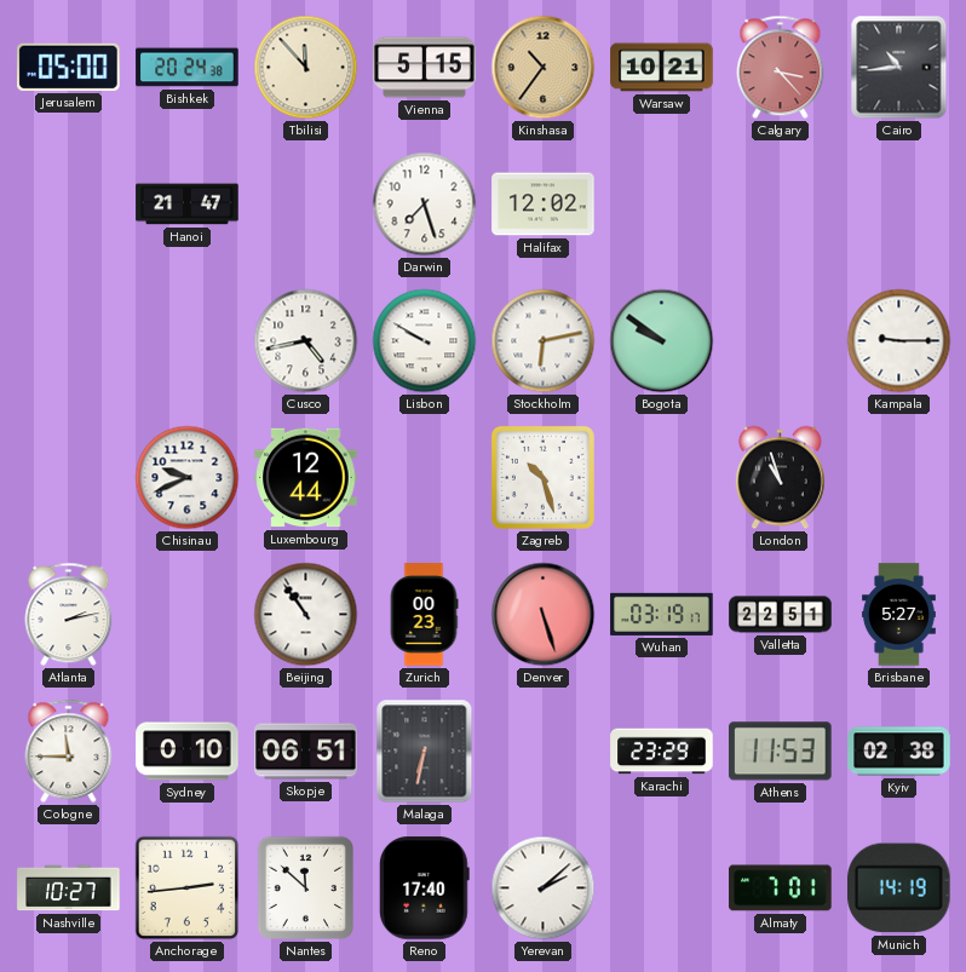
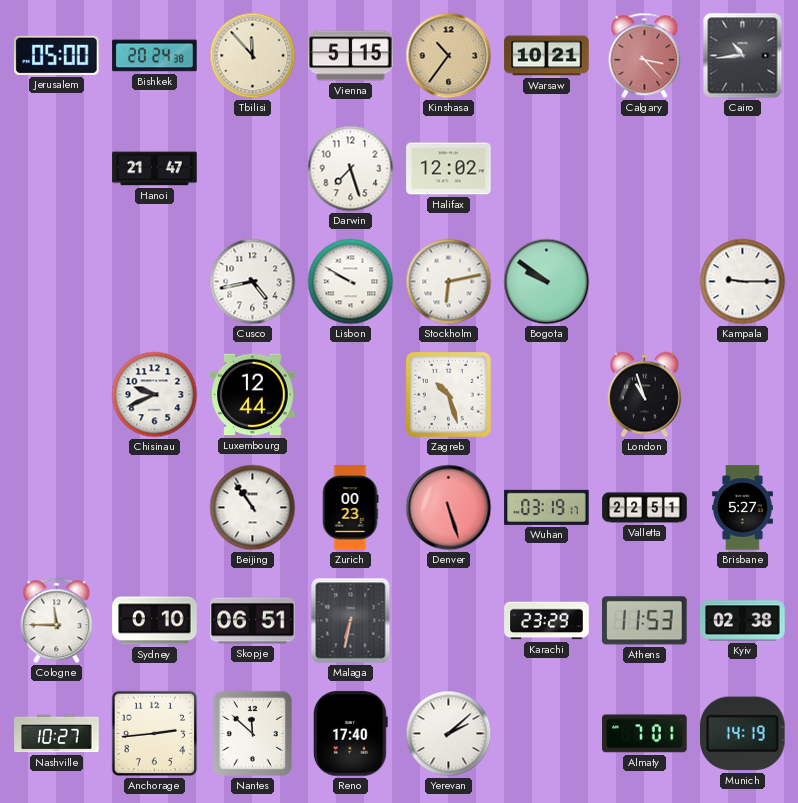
Atlanta: 2:13 -> none (69, 615)
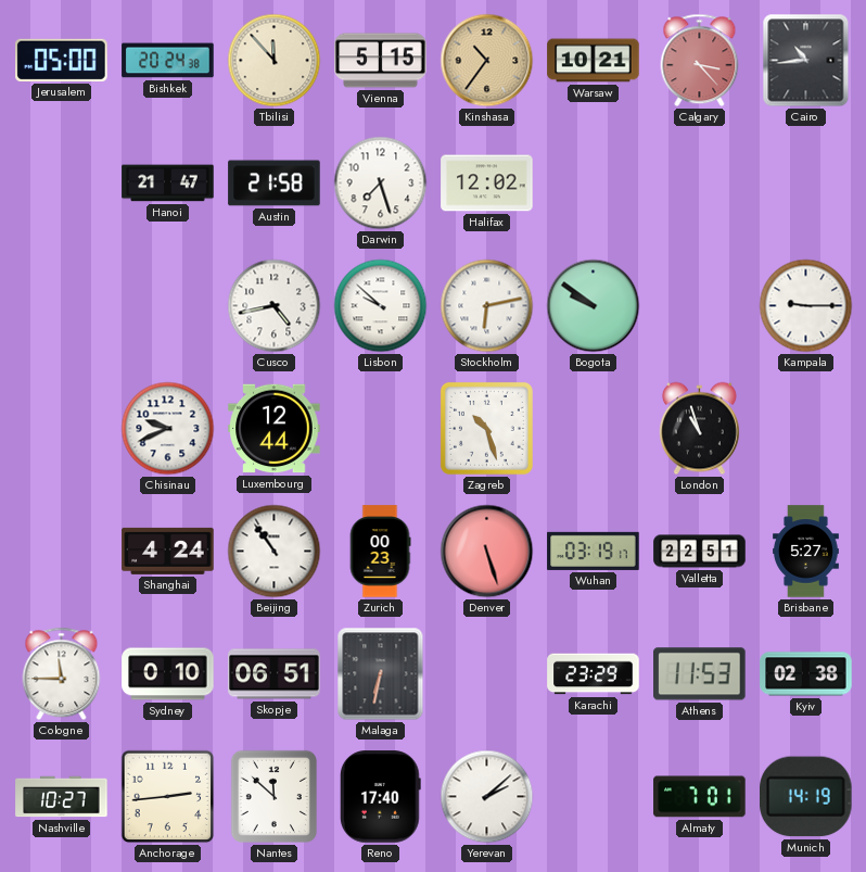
Austin: none -> 21:58 (275, 184)
Lisbon: 9:50 -> 9:52 (381, 306)
Shanghai: none -> 4:24 (168, 551)
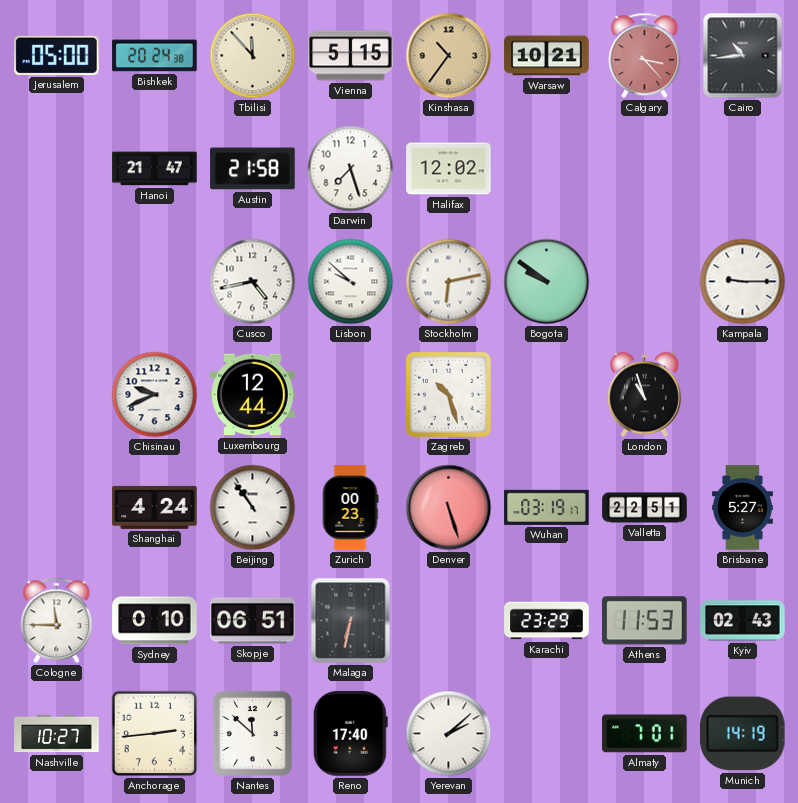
Kyiv: 02:38 -> 02:43 (743, 621)
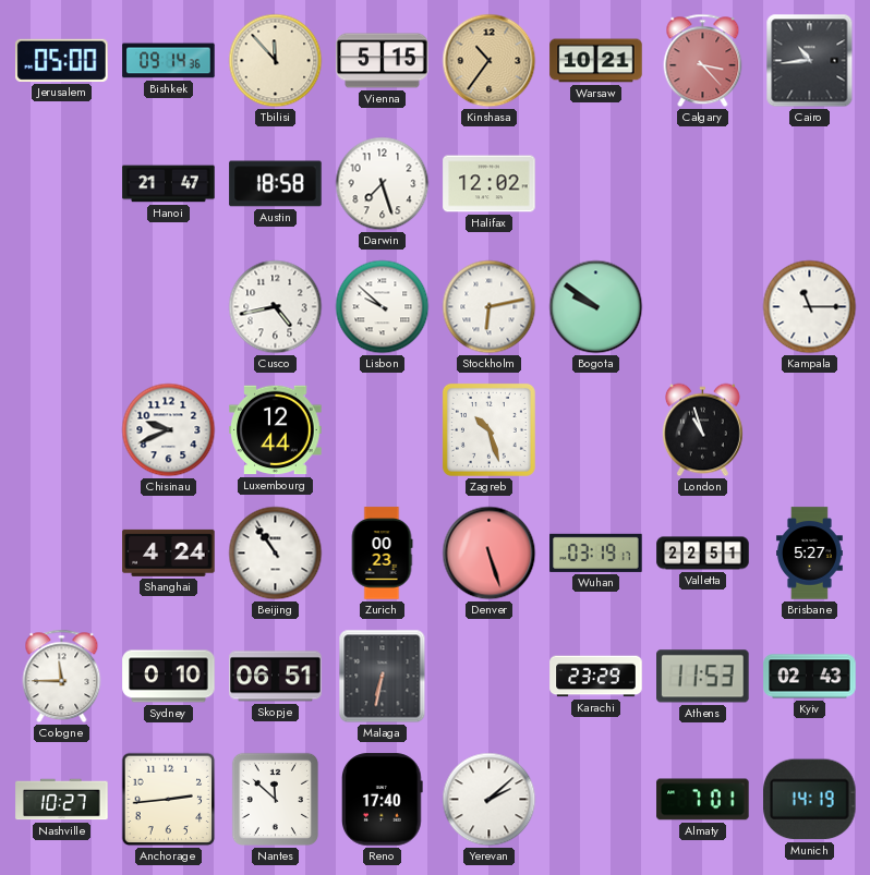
Bishkek: 20:24 -> 09:14 (169, 61)
Austin: 21:58 -> 18:58 (276, 184)
Kampala: 9:15 -> 11:15 (810, 307)
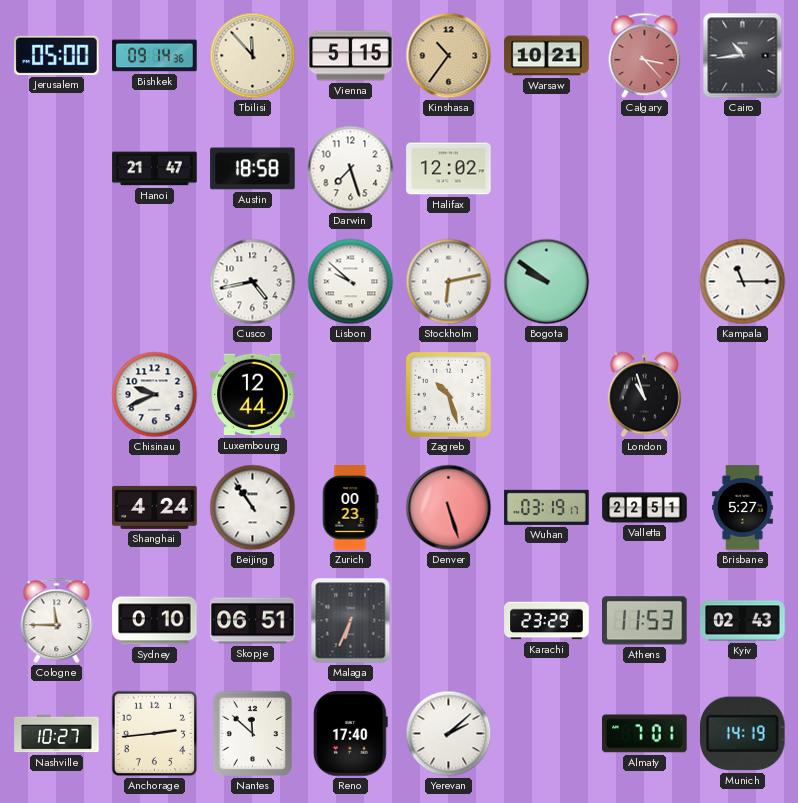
Malaga: 6:32 -> 6:34 (351, 621)
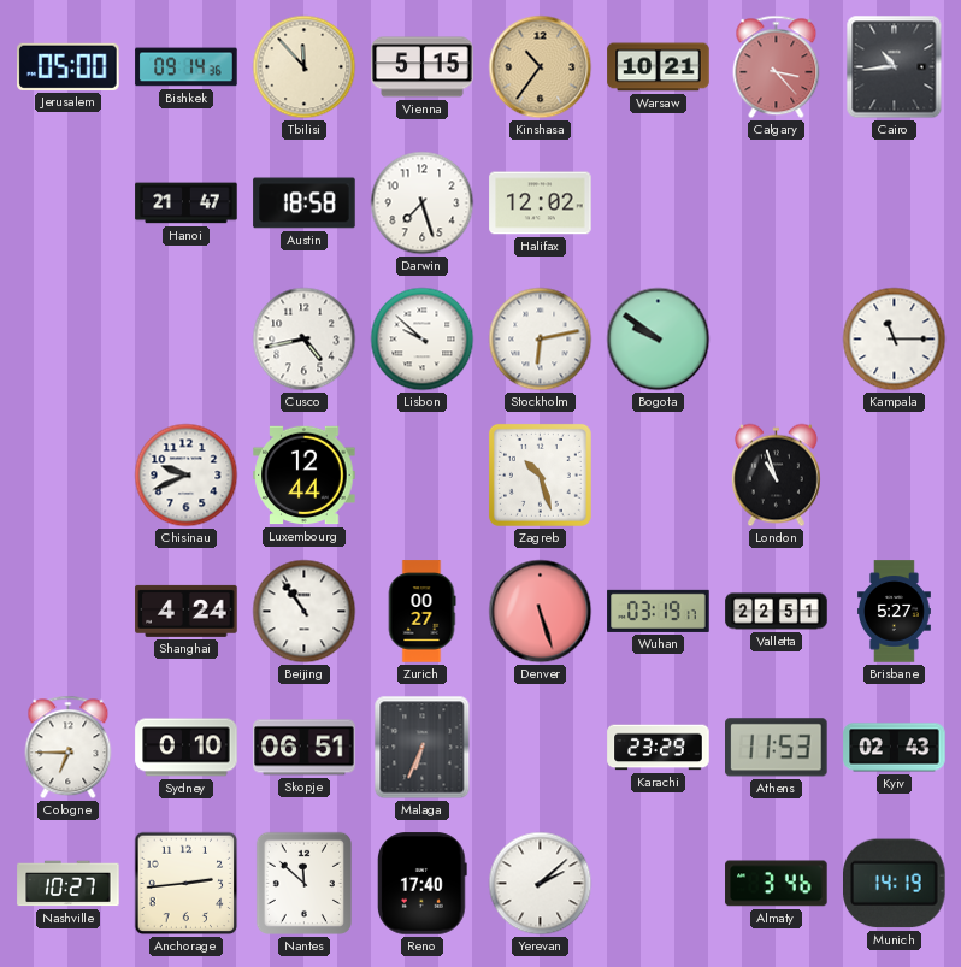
Zurich: 00:23 -> 00:27 (421, 612)
Cologne: 11:45 -> 6:45 (69, 748)
Almaty: 7:01 -> 3:46 (777, 884)
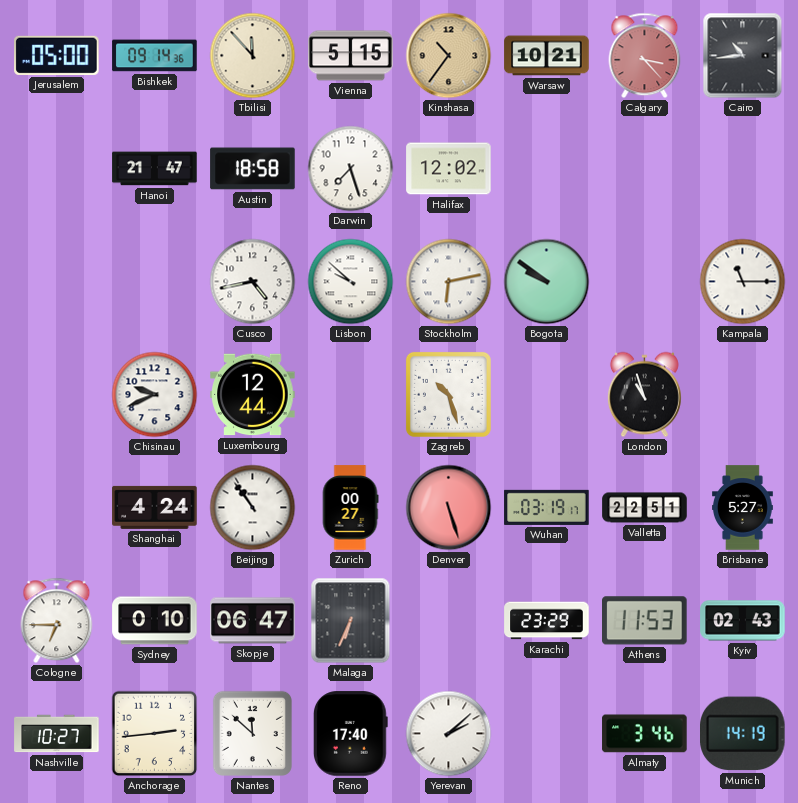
Skopje: 06:51 -> 06:47 (253, 621)
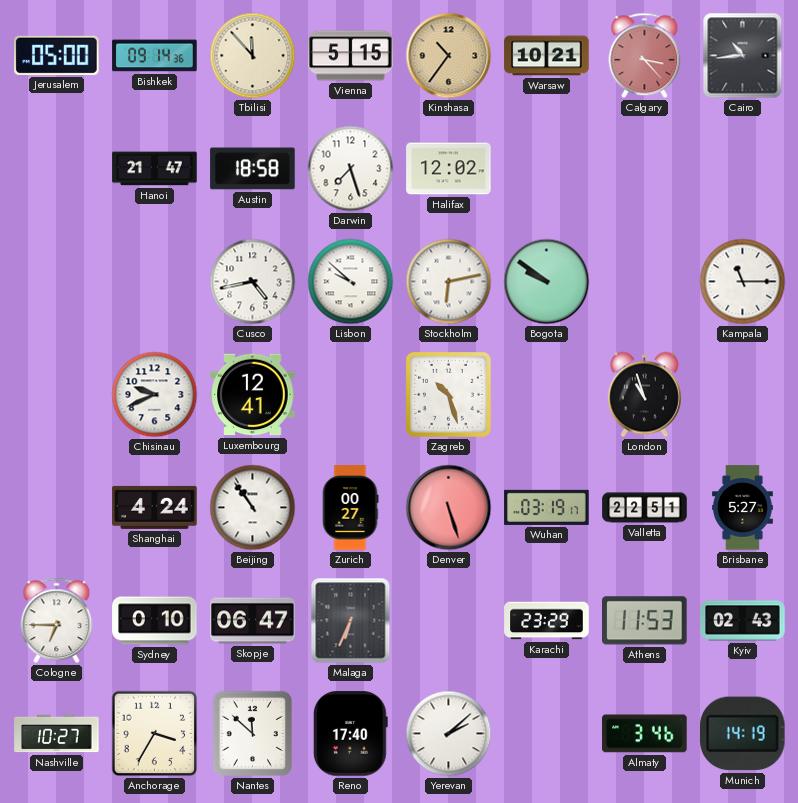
Luxembourg: 12:44 -> 12:41 (253, 395)
Anchorage: 2:44 -> 3:35 (155, 734)
